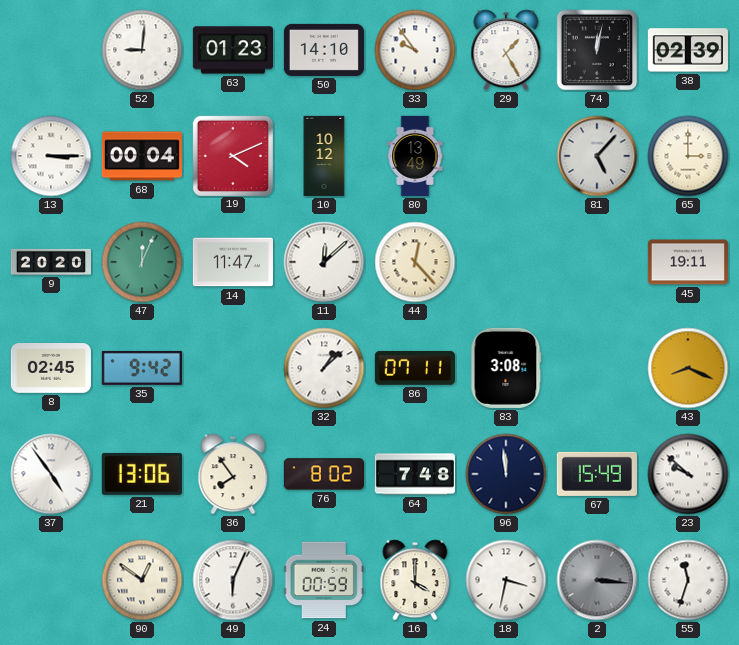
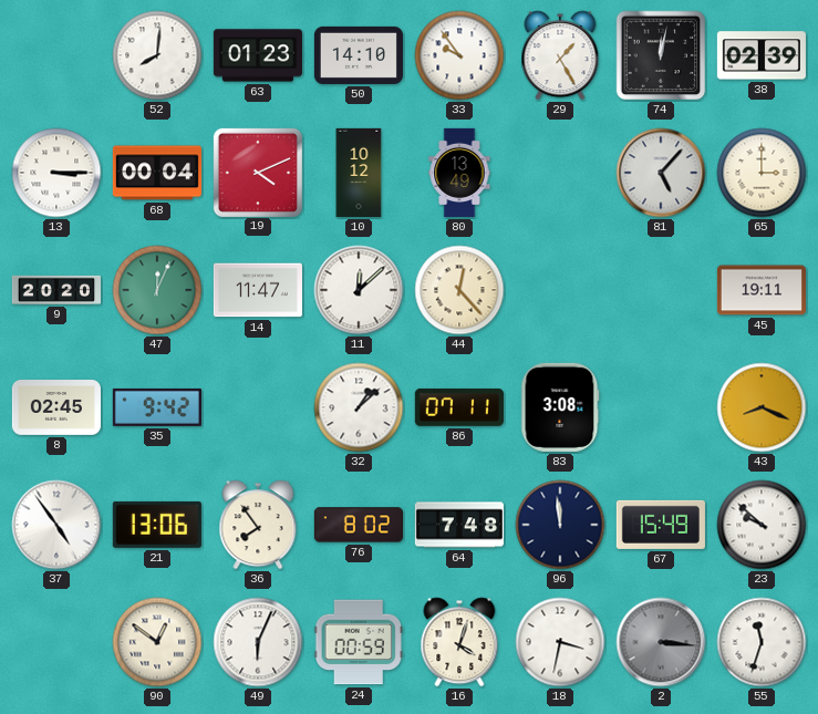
52: 9:01 -> 8:01 (157, 55)
16: 4:00 -> 4:03 (459, 642)
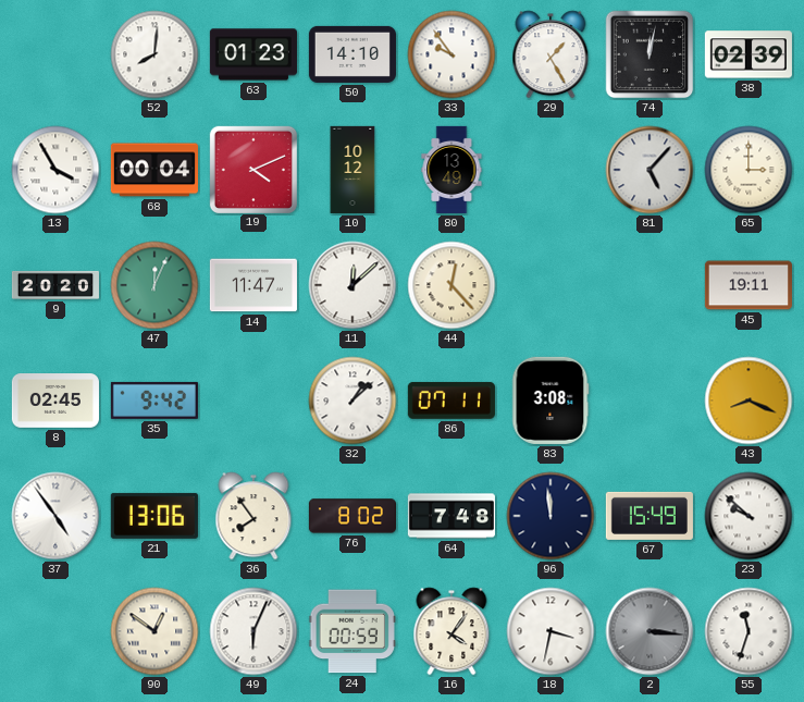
13: 3:15 -> 3:55 (55, 170)
16: 4:03 -> 4:06 (452, 631)
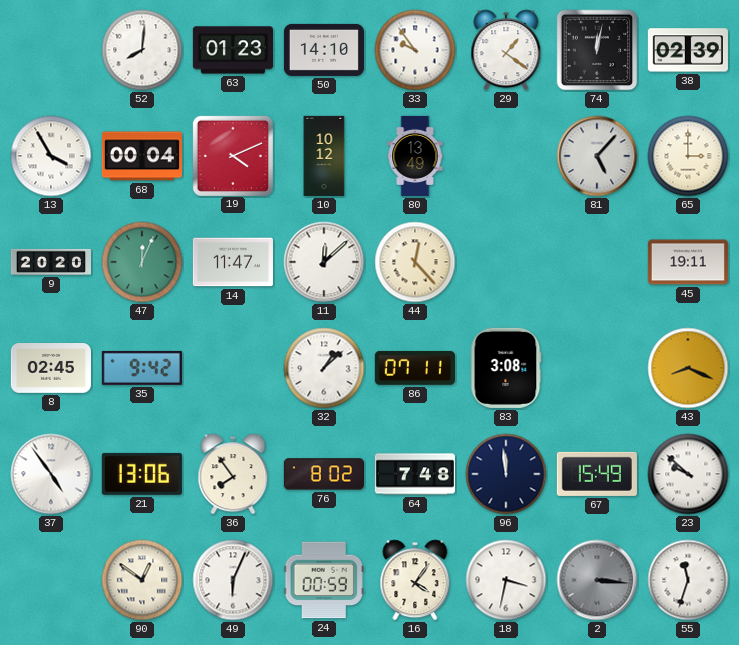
29: 1:25 -> 1:21 (506, 50)
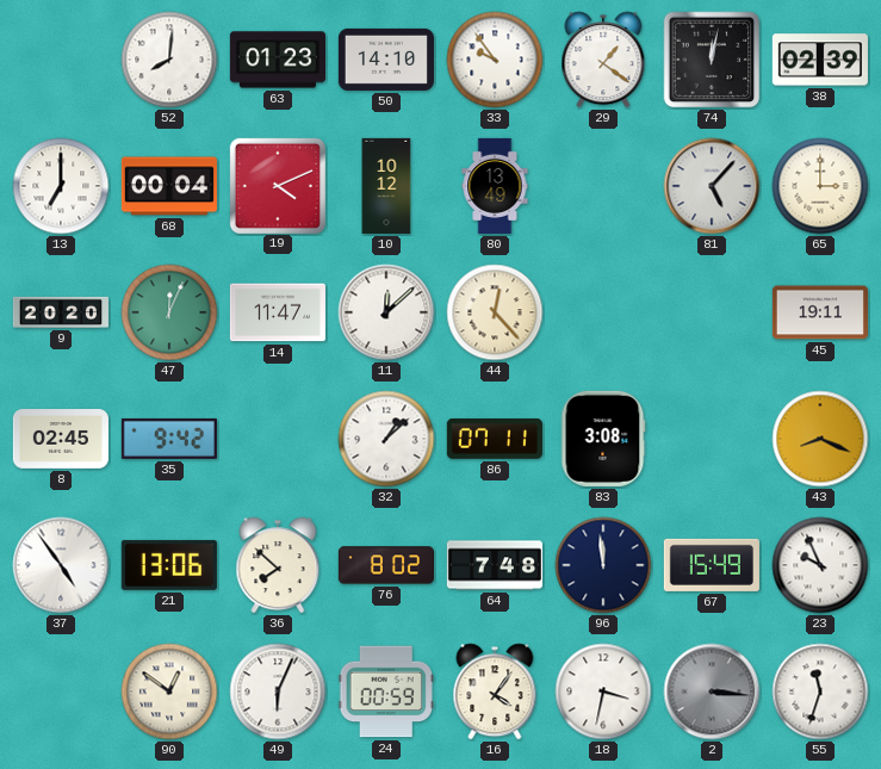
13: 3:55 -> 7:00 (61, 186)
36: 7:54 -> 7:52 (278, 565)
23: 9:52 -> 9:56 (820, 565)
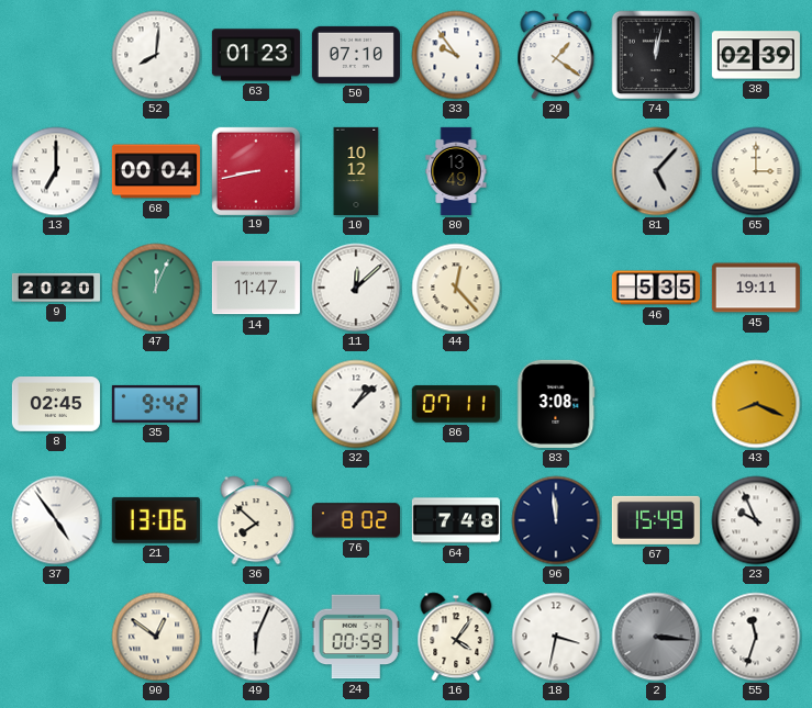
50: 14:10 -> 07:10 (356, 55)
19: 4:11 -> 8:43 (255, 170)
46: none -> 5:35 (656, 288)
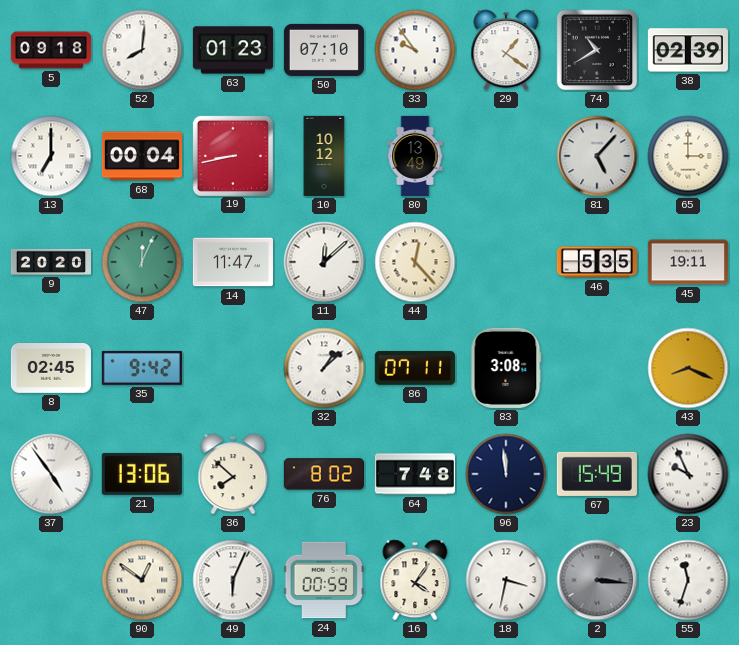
5: none -> 09:18 (51, 50)
74: 12:02 -> 10:40 (597, 50)
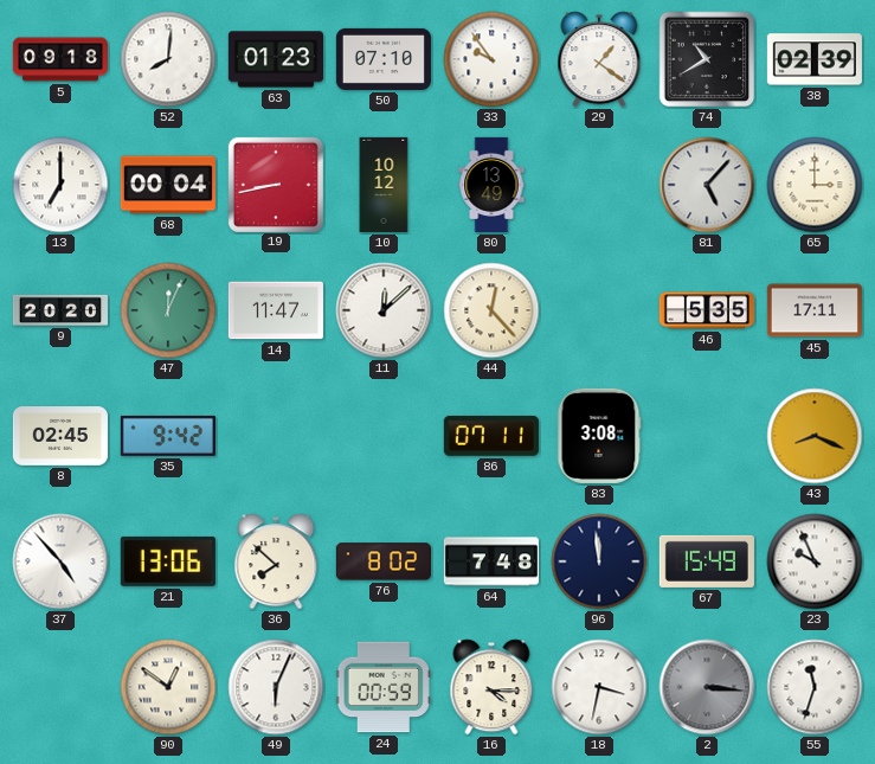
45: 19:11 -> 17:11 (815, 310)
32: 1:08 -> none (324, 368)
37: 4:54 -> 4:53 (60, 561)
16: 4:06 -> 4:15 (491, 687)
